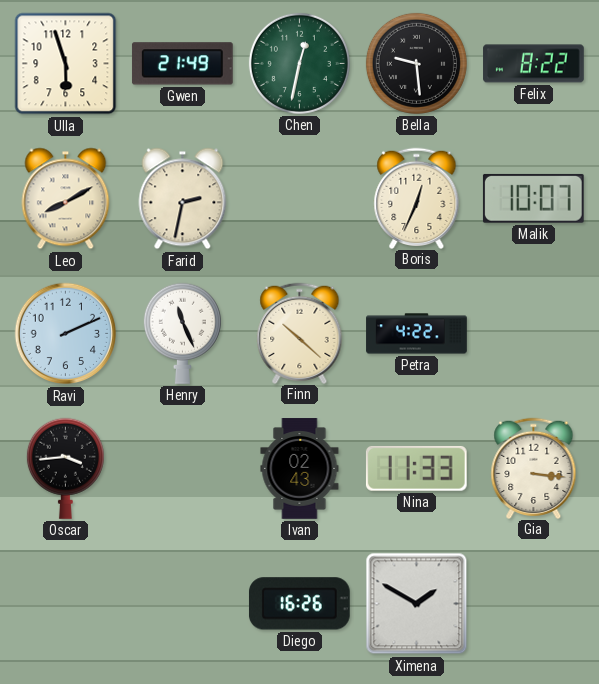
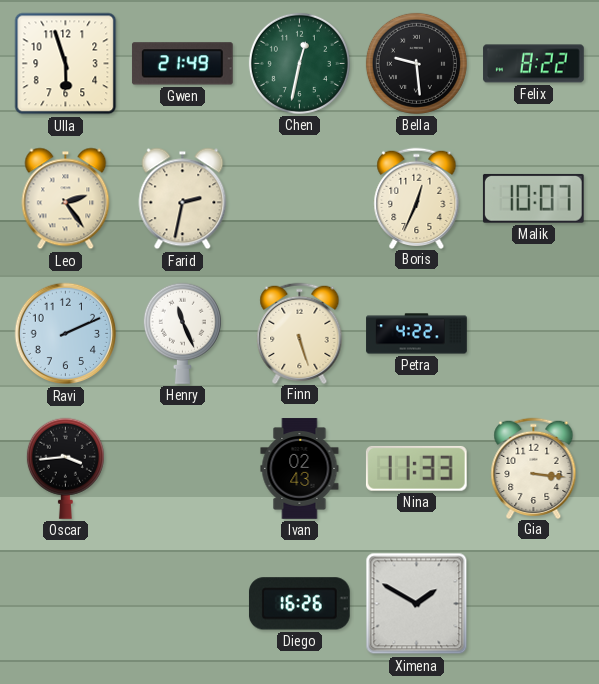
Leo: 8:10 -> 2:24 (66, 199)
Finn: 10:22 -> 5:27 (300, 333)
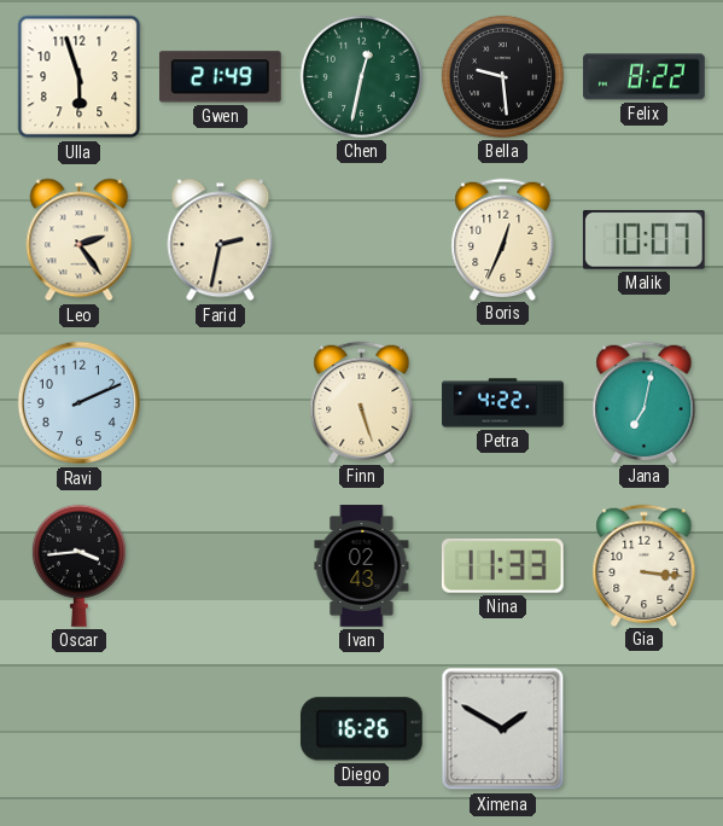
Henry: 11:26 -> none (182, 333)
Jana: none -> 7:02 (645, 402)
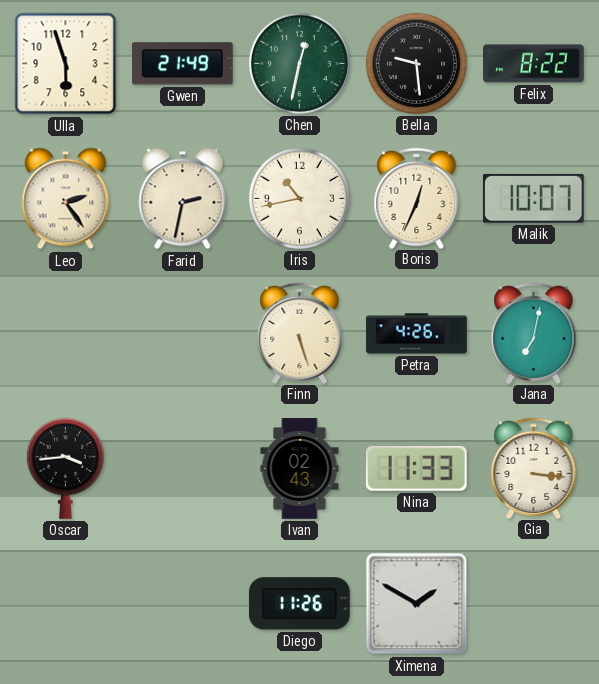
Iris: none -> 10:43 (299, 198)
Ravi: 2:11 -> none (80, 403)
Petra: 4:22 -> 4:26 (417, 334)
Diego: 16:26 -> 11:26 (299, 604)
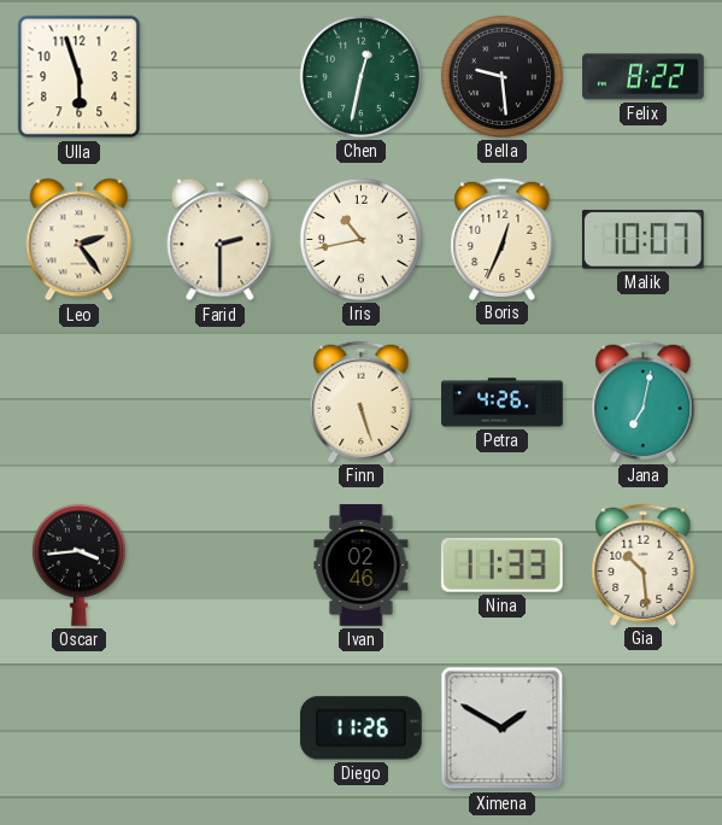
Gwen: 21:49 -> none (182, 64)
Farid: 2:32 -> 2:30 (221, 240)
Ivan: 02:43 -> 02:46 (362, 566)
Gia: 3:16 -> 10:29 (644, 564)
